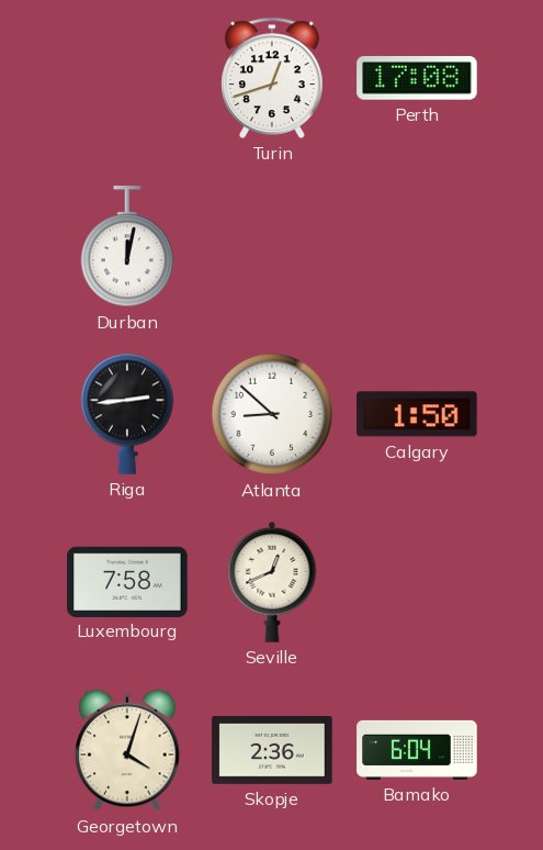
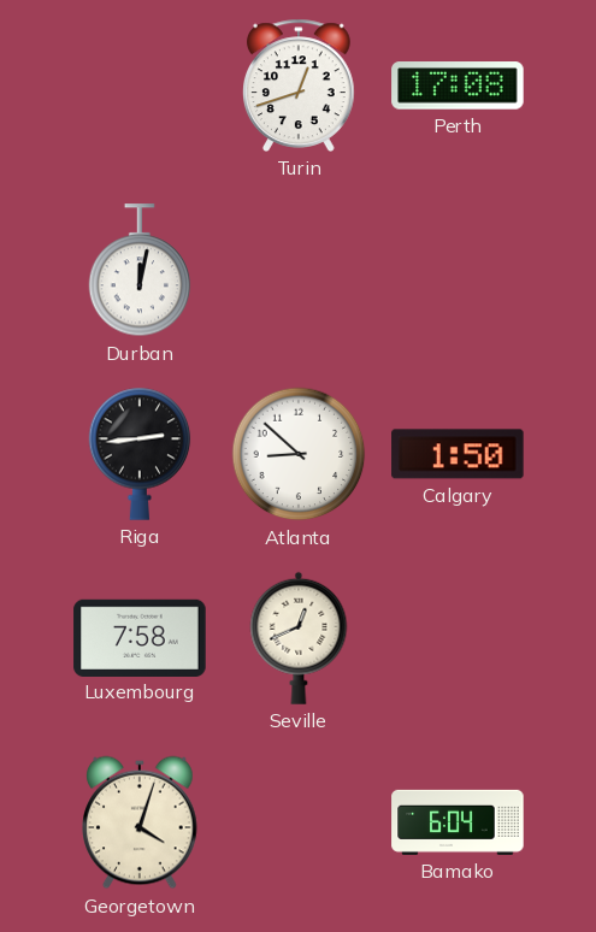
Skopje: 2:36 -> none (272, 750)
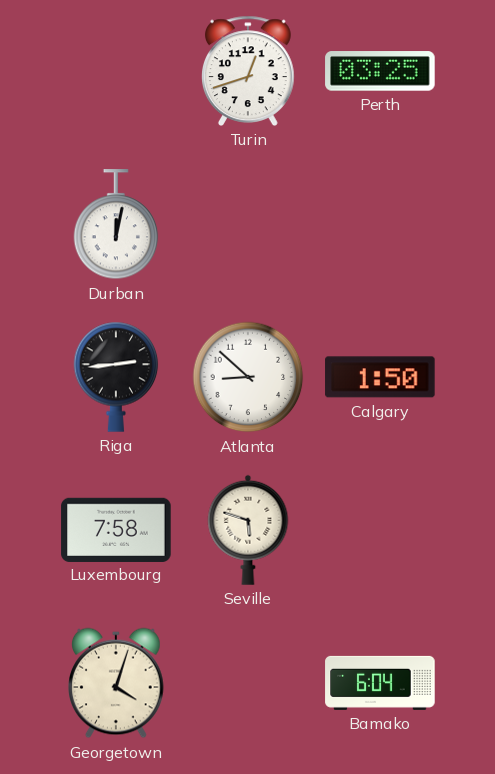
Perth: 17:08 -> 03:25 (380, 71)
Seville: 12:41 -> 5:48 (248, 530)
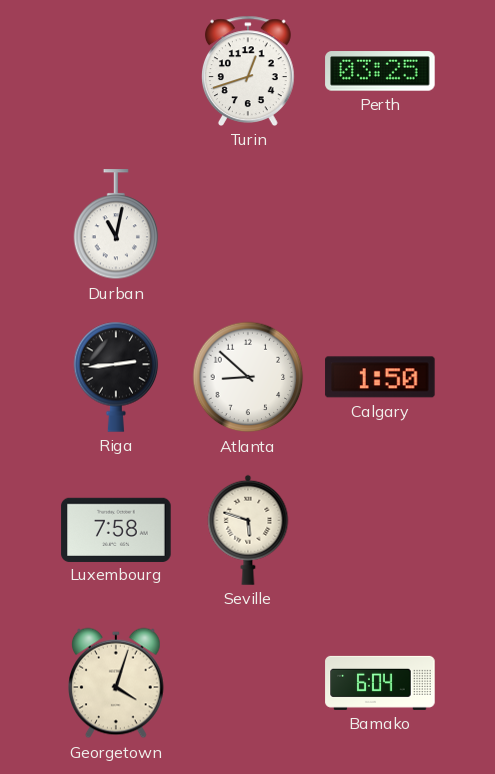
Durban: 12:02 -> 11:02 (116, 225)
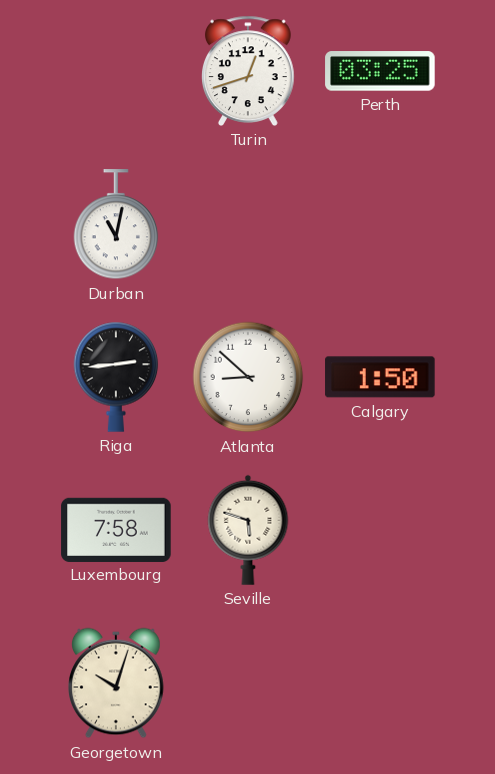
Georgetown: 4:03 -> 10:03 (117, 683)
Bamako: 6:04 -> none (380, 683)
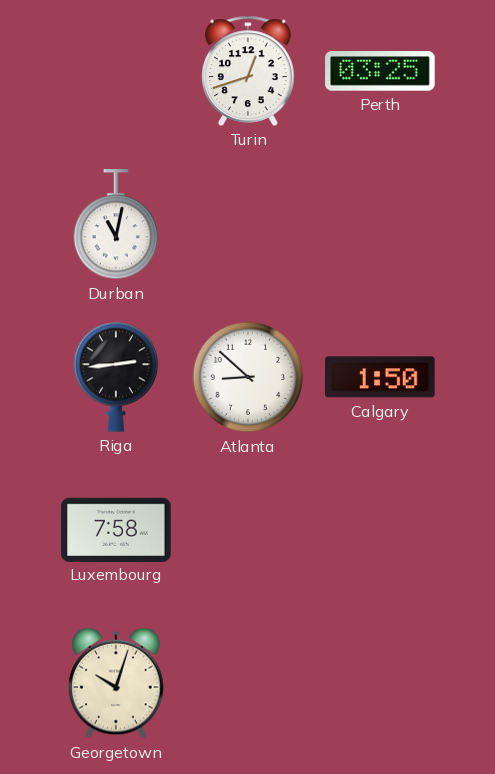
Seville: 5:48 -> none (248, 530)
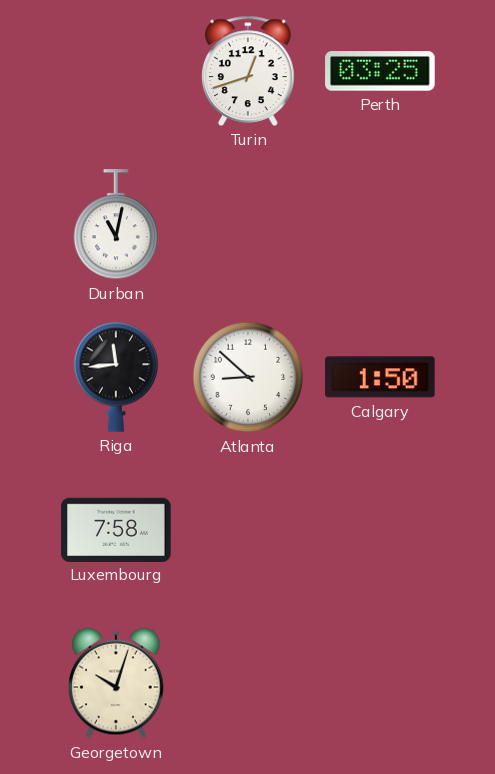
Riga: 2:44 -> 11:44 (116, 377)
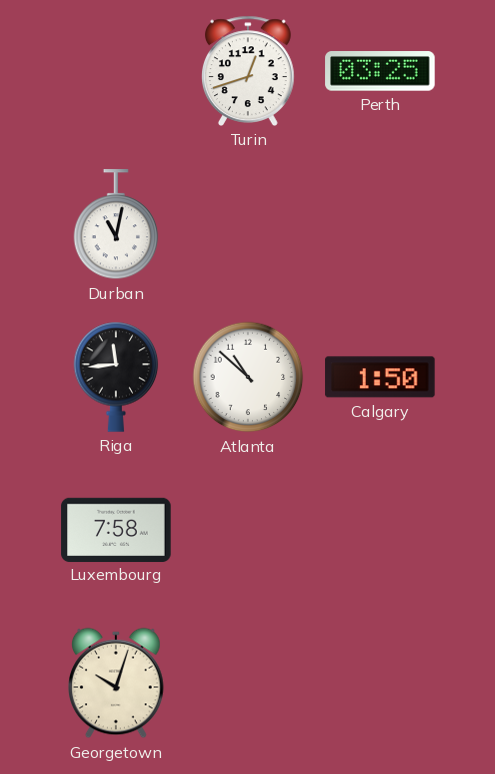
Atlanta: 8:52 -> 10:52 (248, 377)
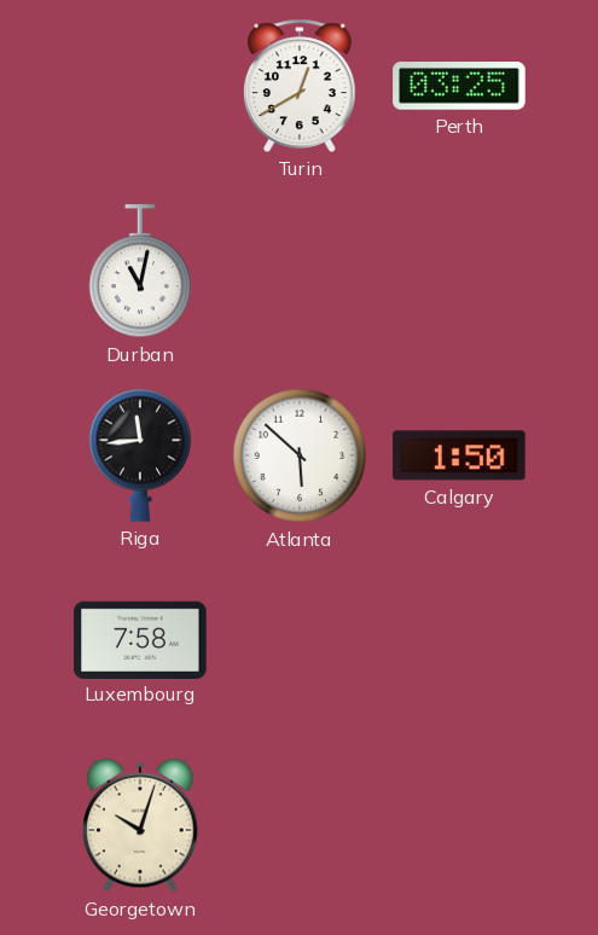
Turin: 12:42 -> 12:40 (301, 86)
Atlanta: 10:52 -> 5:52 (300, 455)
